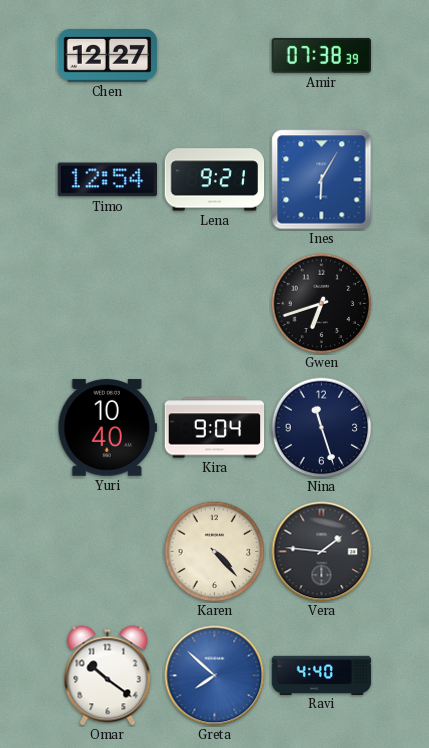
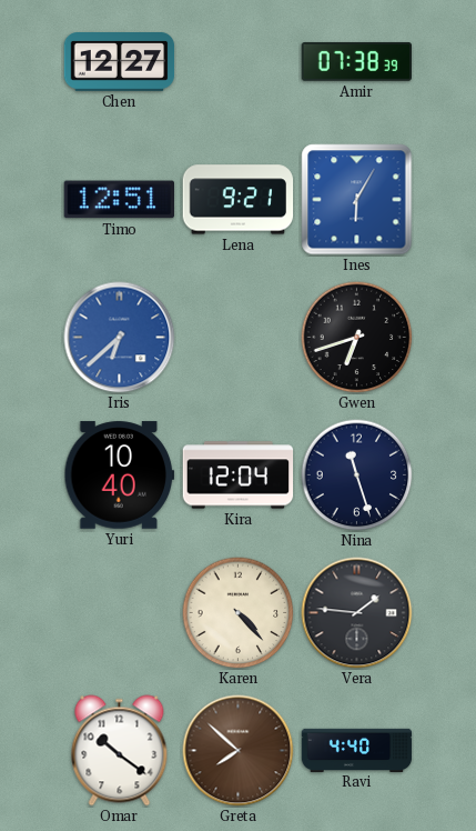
Timo: 12:54 -> 12:51 (119, 200)
Iris: none -> 6:38 (120, 338)
Kira: 9:04 -> 12:04 (239, 475)
Greta dial: blue -> brown (239, 751)
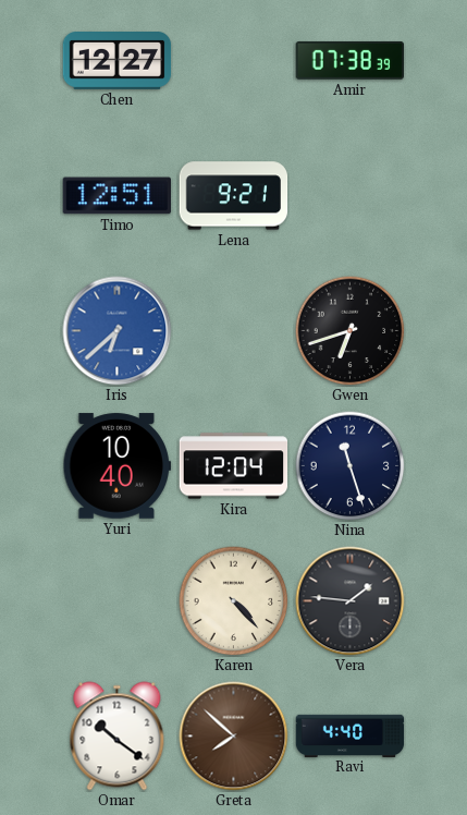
Ines: 6:05 -> none (357, 200)
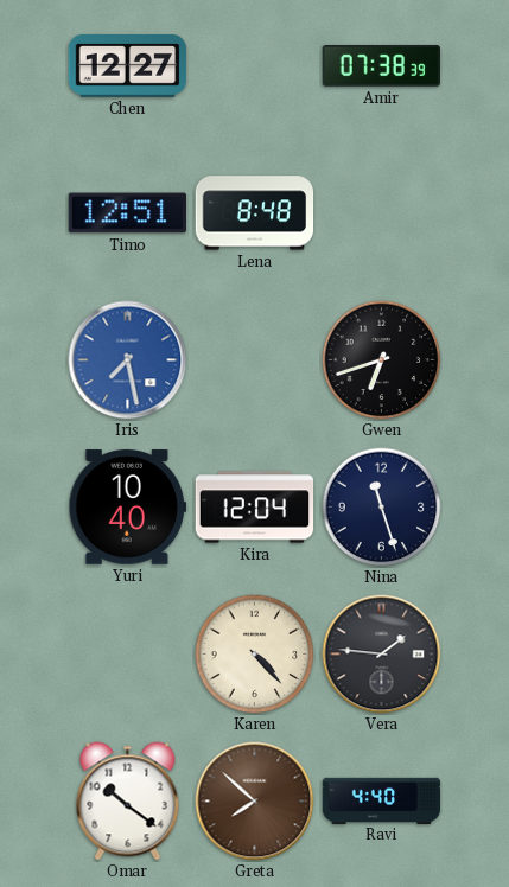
Lena: 9:21 -> 8:48 (255, 213)
Iris: 6:38 -> 7:28 (128, 360)
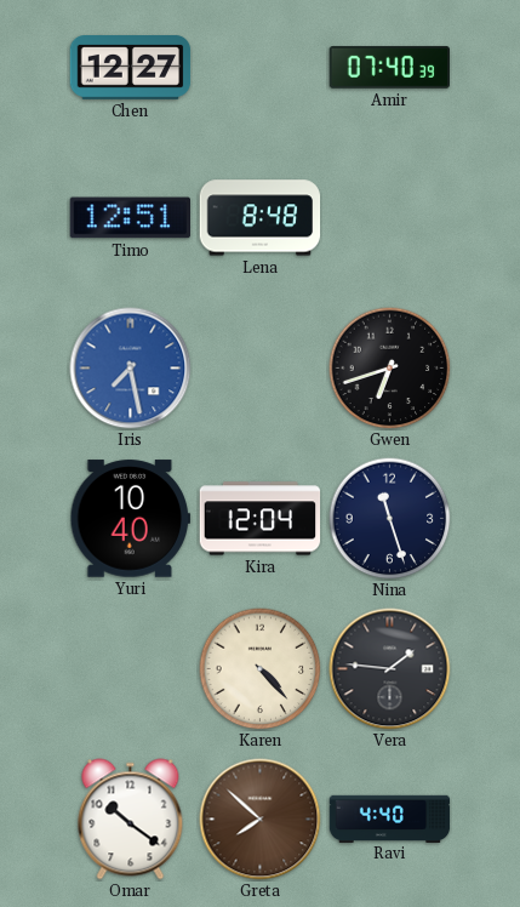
Amir: 07:38 -> 07:40 (389, 67)
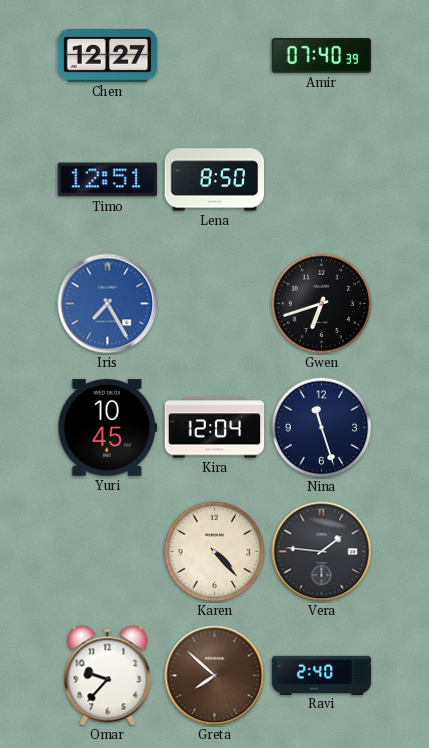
Lena: 8:48 -> 8:50 (215, 180)
Iris: 7:28 -> 7:25 (108, 304)
Yuri: 10:40 -> 10:45 (108, 428)
Omar: 10:21 -> 9:37 (108, 676)
Ravi: 4:40 -> 2:40 (322, 675)
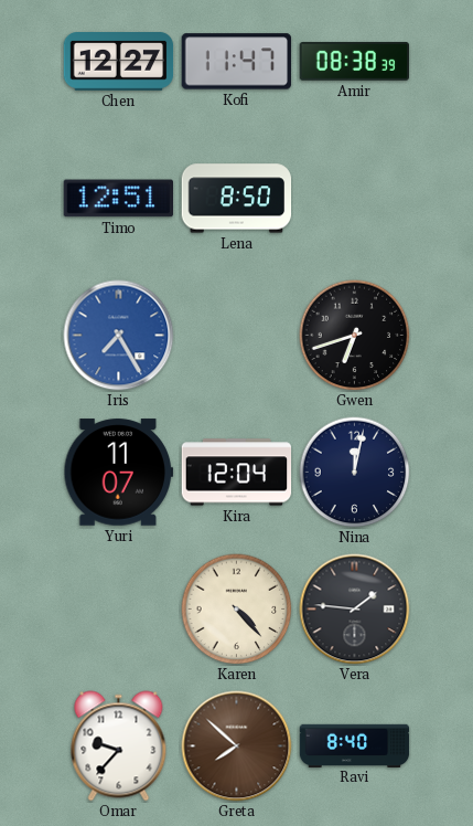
Kofi: none -> 11:47 (237, 62)
Amir: 07:40 -> 08:38 (354, 61)
Yuri: 10:45 -> 11:07 (119, 473)
Nina: 11:27 -> 12:02 (355, 473)
Ravi: 2:40 -> 8:40 (355, 745)
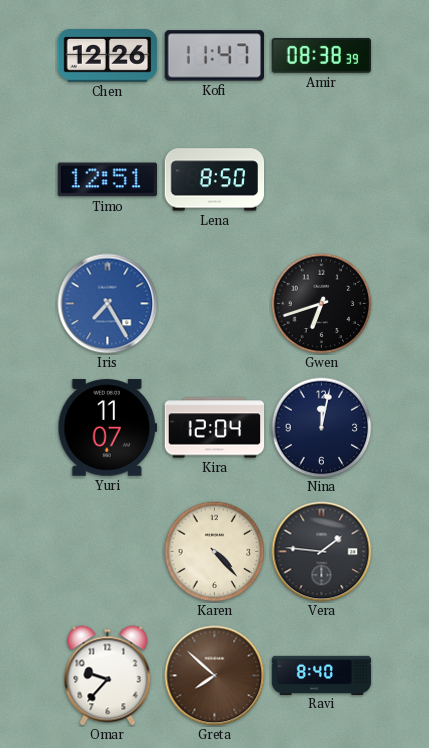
Chen: 12:27 -> 12:26 (108, 56)
